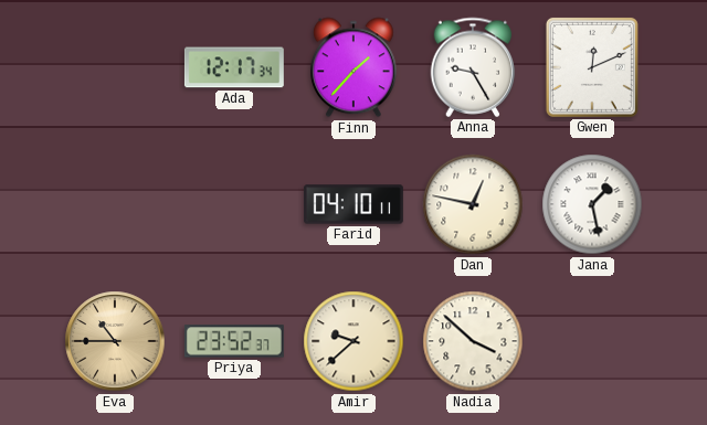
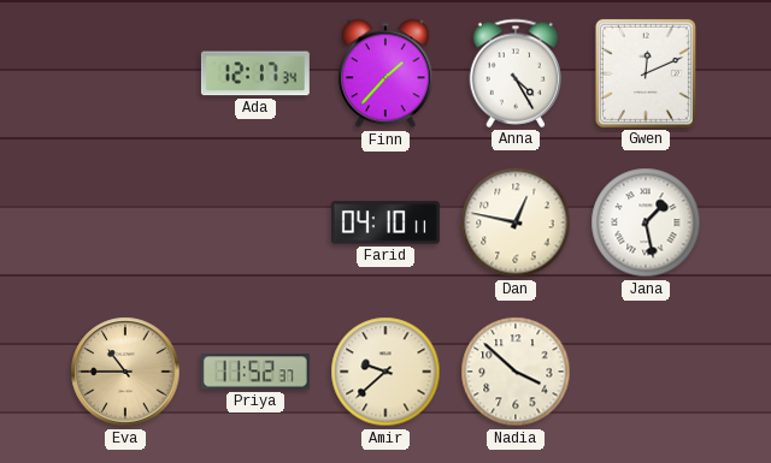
Anna: 9:25 -> 4:25 (516, 73)
Priya: 23:52 -> 11:52 (255, 372)
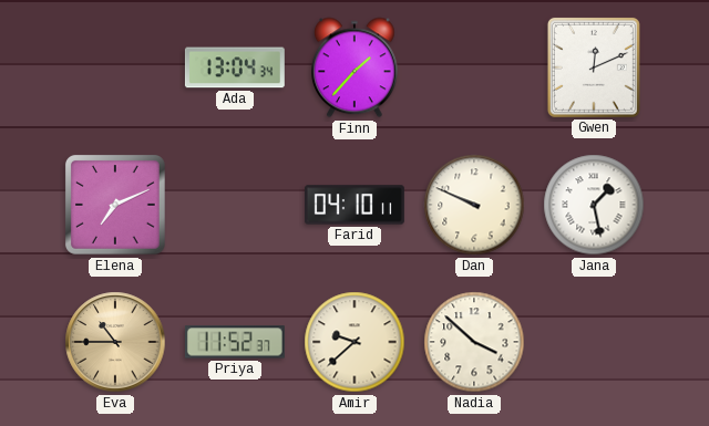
Ada: 12:17 -> 13:04 (235, 67)
Anna: 4:25 -> none (516, 73)
Elena: none -> 7:11 (115, 205)
Dan: 12:47 -> 9:49 (474, 205)
